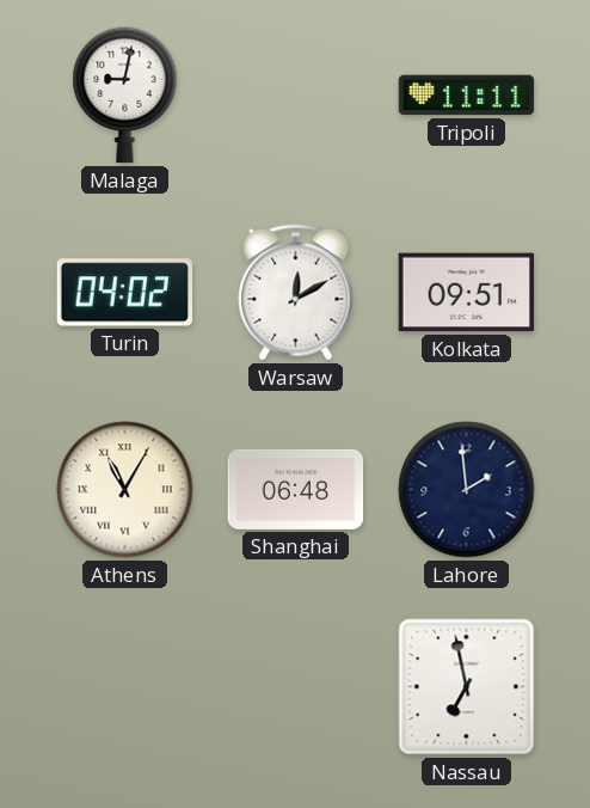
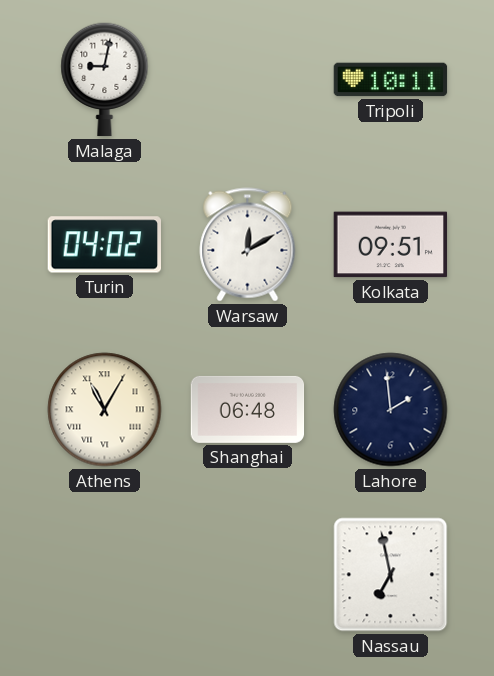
Tripoli: 11:11 -> 10:11 (391, 80)
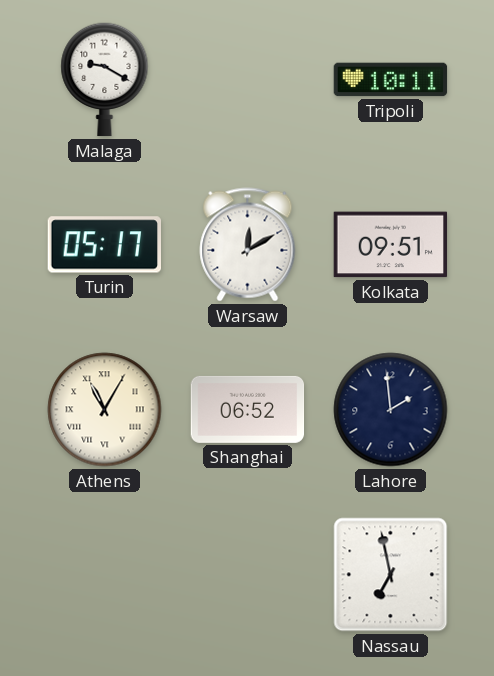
Malaga: 9:02 -> 9:20 (105, 80)
Turin: 04:02 -> 05:17 (104, 245)
Shanghai: 06:48 -> 06:52 (248, 409)
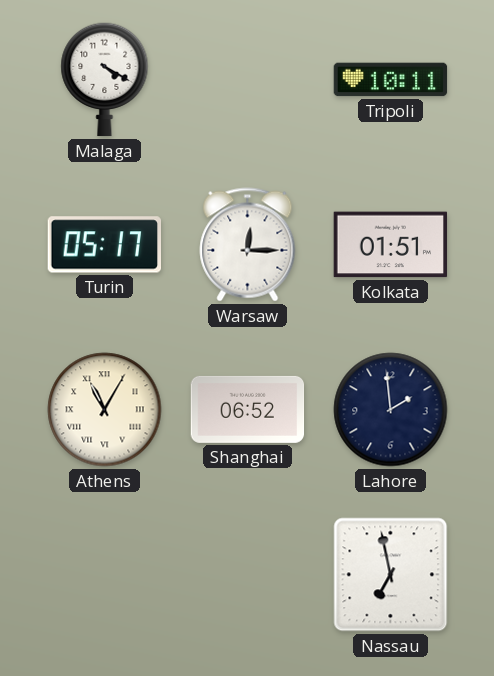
Malaga: 9:20 -> 4:20 (105, 80)
Warsaw: 12:10 -> 12:15 (248, 245)
Kolkata: 09:51 -> 01:51 (391, 245)
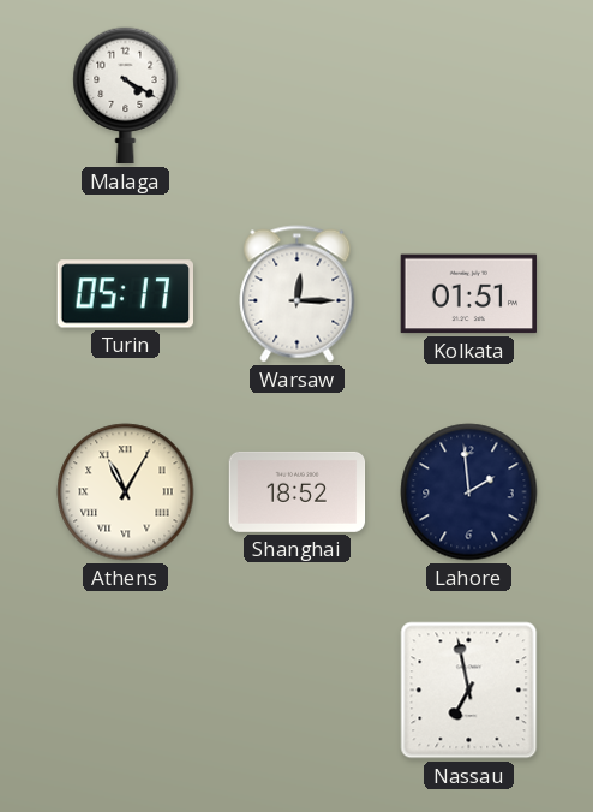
Tripoli: 10:11 -> none (391, 80)
Shanghai: 06:52 -> 18:52 (298, 491)
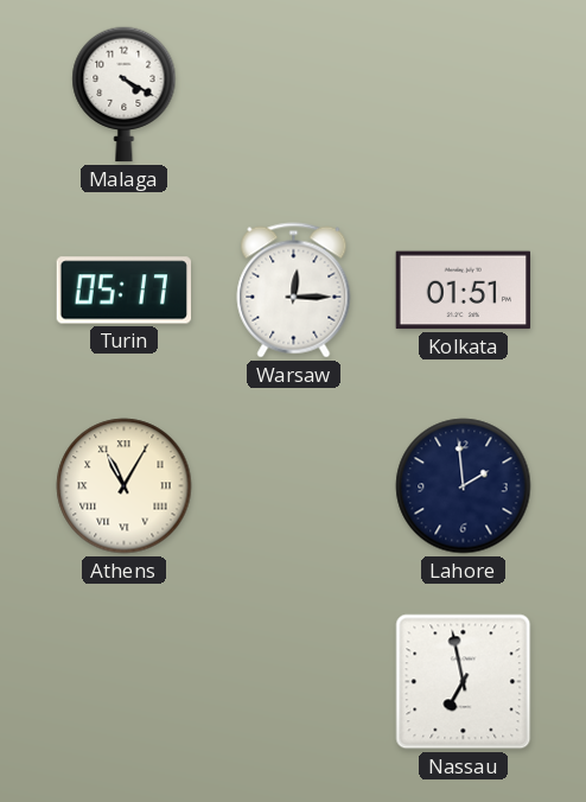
Shanghai: 18:52 -> none (298, 491)
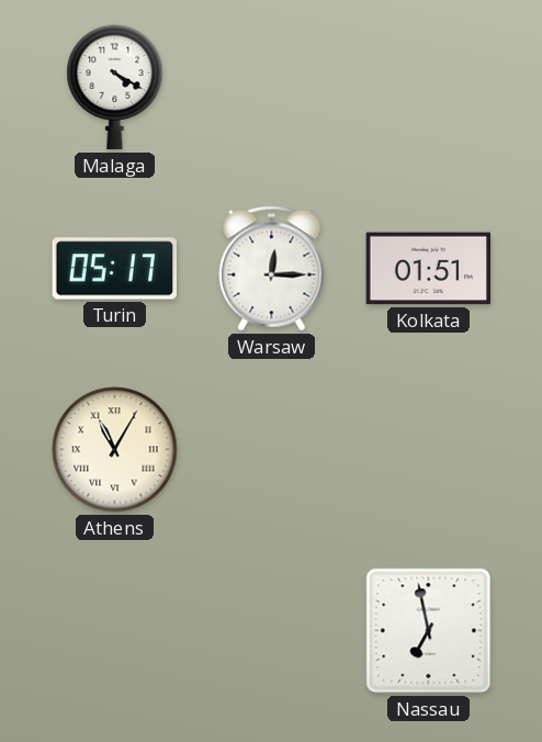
Lahore: 1:59 -> none (464, 486)
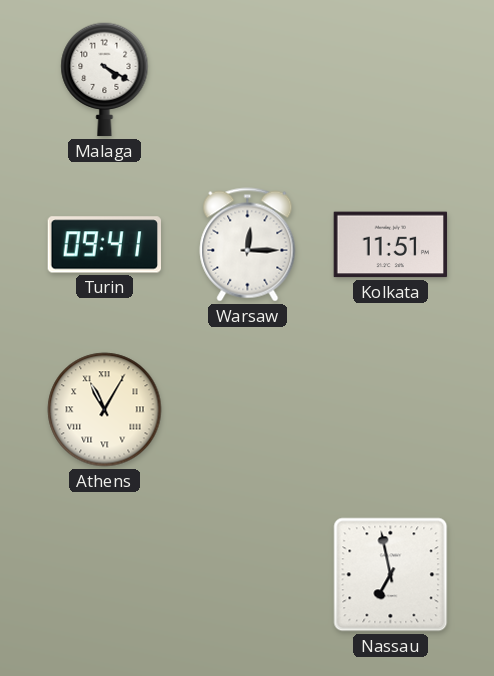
Turin: 05:17 -> 09:41 (104, 245)
Kolkata: 01:51 -> 11:51 (391, 245)
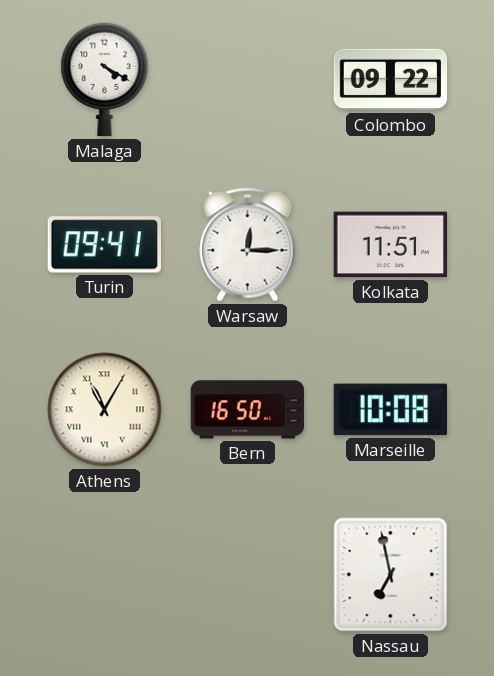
Colombo: none -> 09:22 (391, 80)
Bern: none -> 16:50 (248, 410)
Marseille: none -> 10:08 (391, 410)
